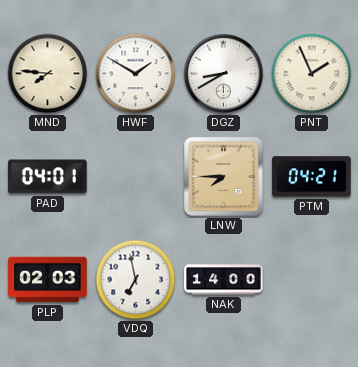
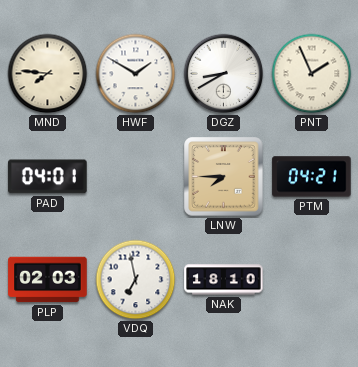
NAK: 14:00 -> 18:10 (224, 280)
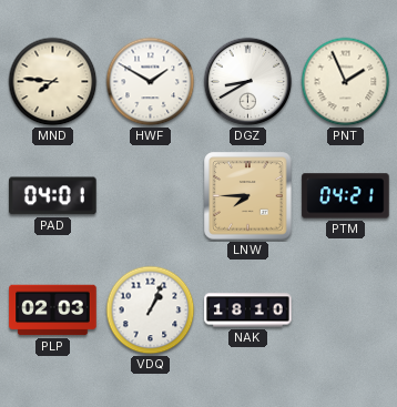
VDQ: 6:58 -> 1:04 (151, 311)
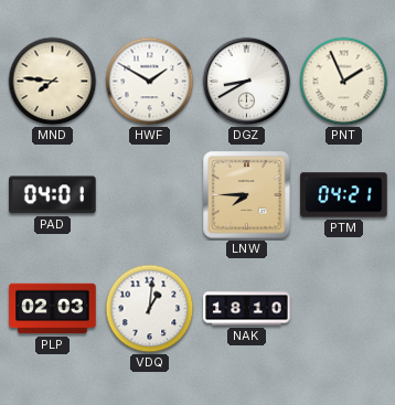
VDQ: 1:04 -> 1:01 (150, 309)
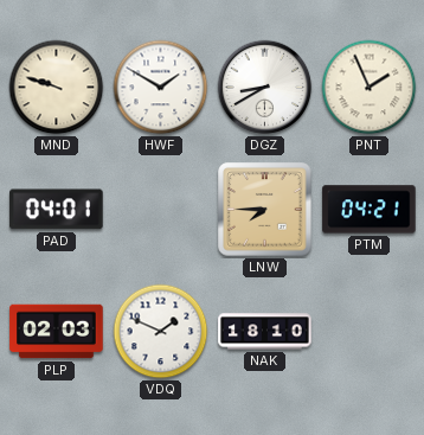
MND: 7:46 -> 9:48 (57, 88)
VDQ: 1:01 -> 1:49 (161, 332)
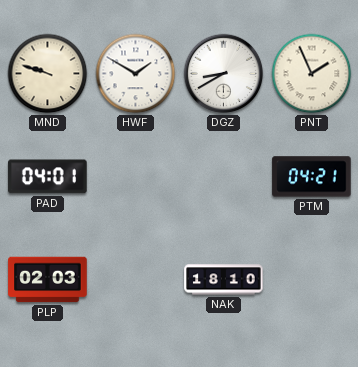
LNW: 7:45 -> none (265, 210)
VDQ: 1:49 -> none (161, 332)
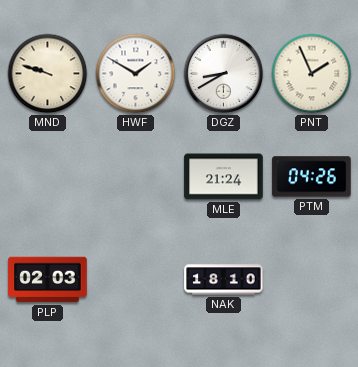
PAD: 04:01 -> none (48, 177)
MLE: none -> 21:24 (224, 177)
PTM: 04:21 -> 04:26 (312, 177)
